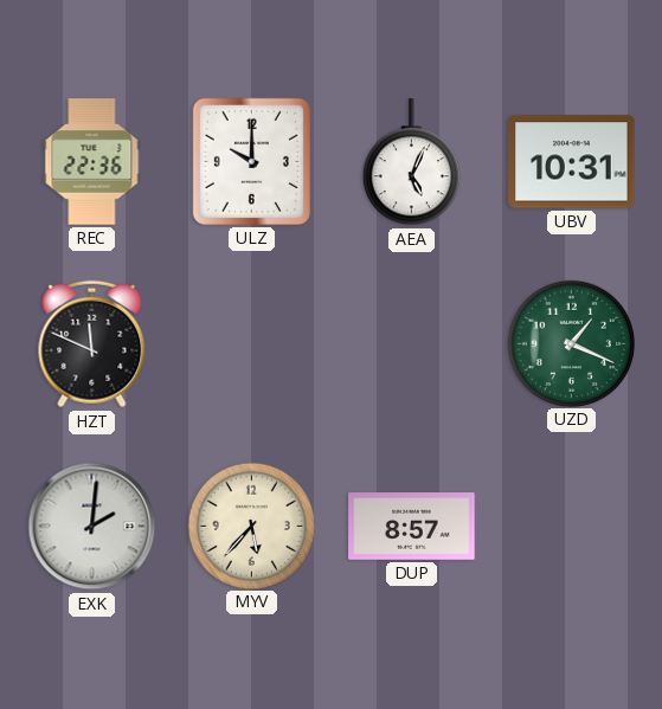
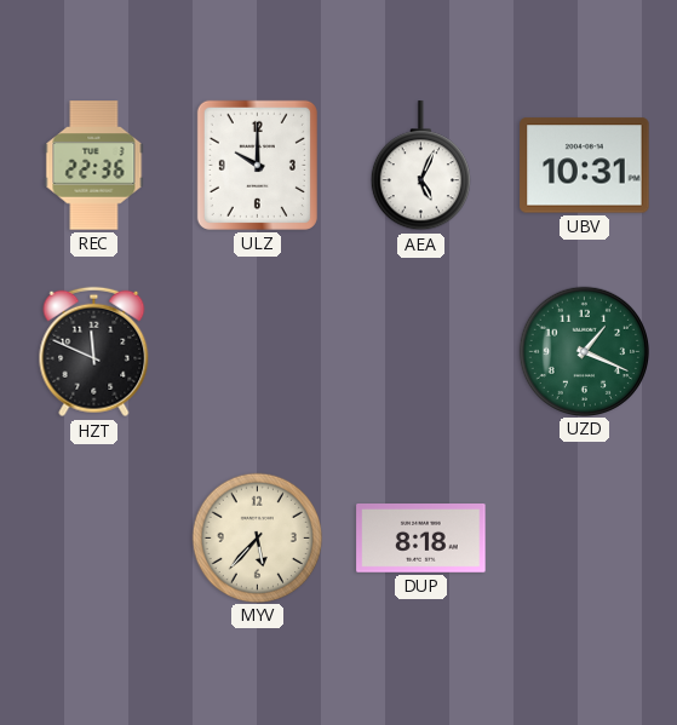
EXK: 2:01 -> none (92, 527)
DUP: 8:57 -> 8:18 (421, 539)
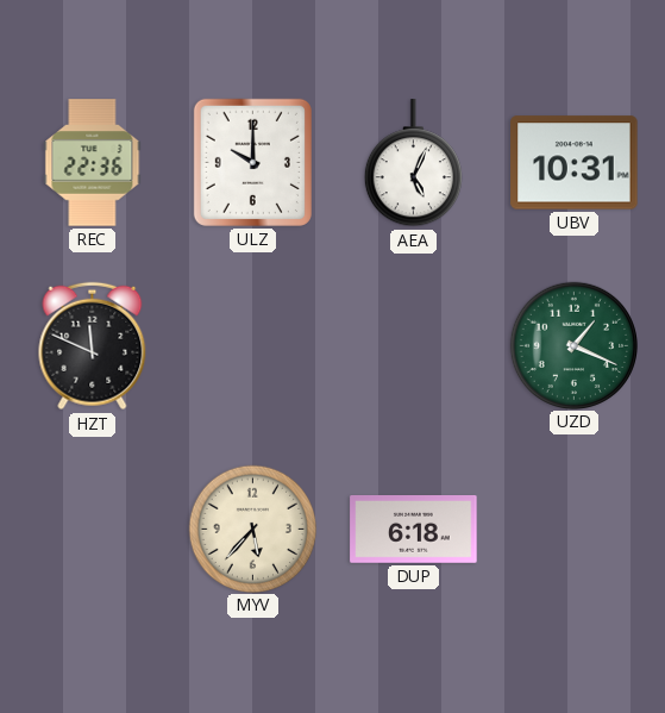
DUP: 8:18 -> 6:18 (414, 530)
